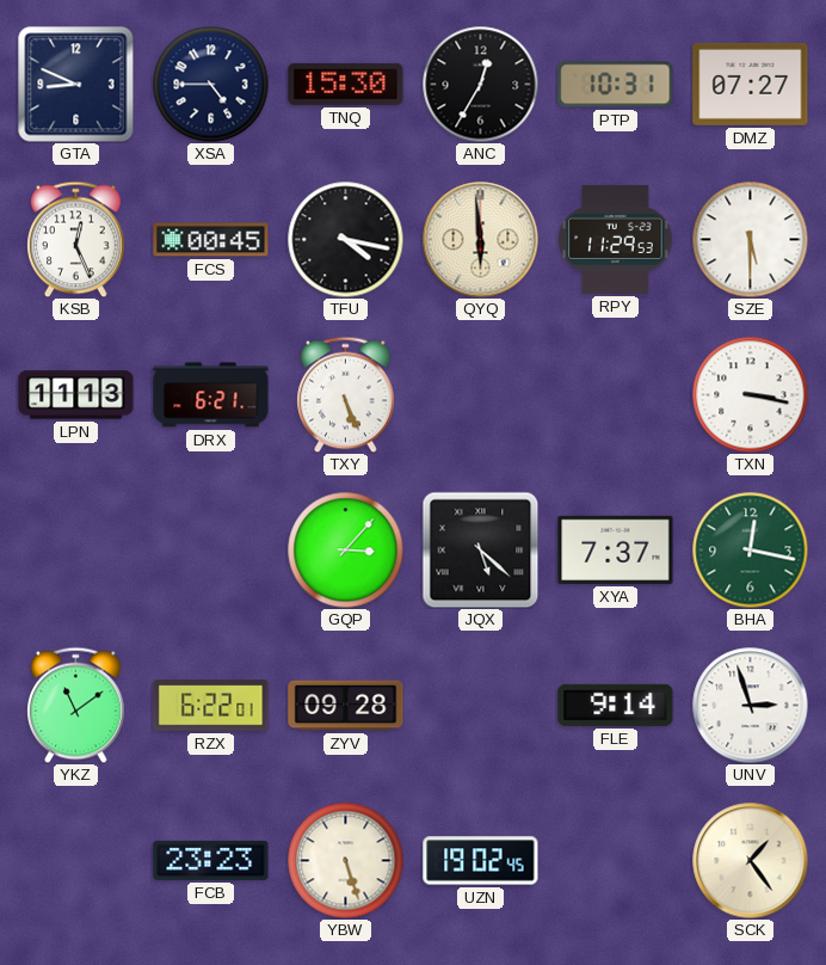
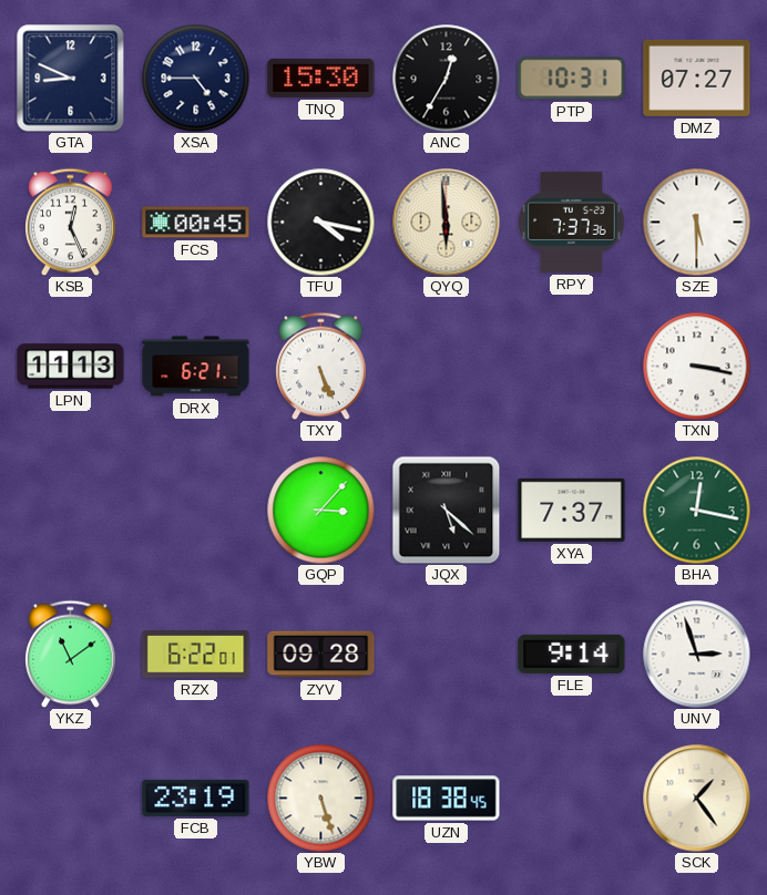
RPY: 11:29 -> 7:37 (572, 222)
FCB: 23:23 -> 23:19 (196, 798)
UZN: 19:02 -> 18:38 (447, 799)
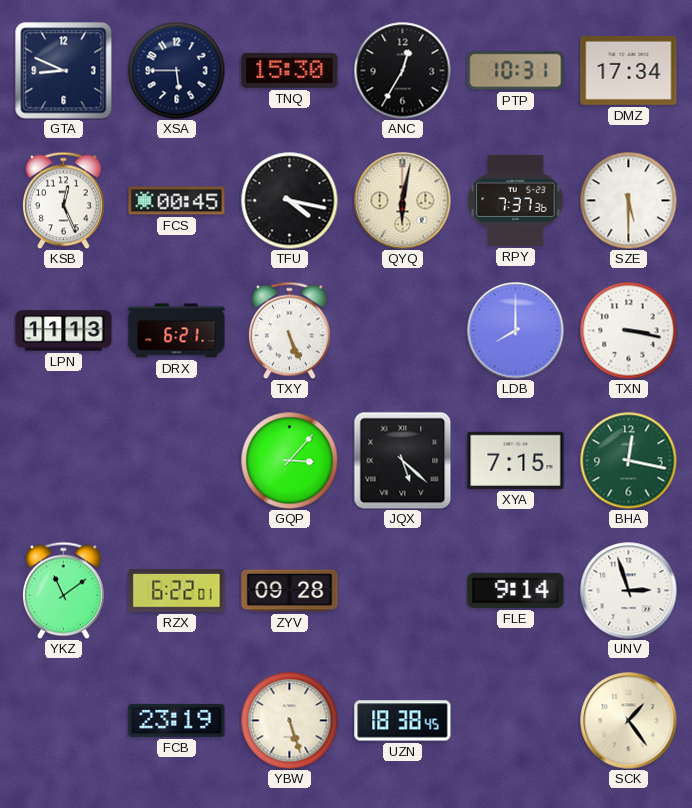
XSA: 4:45 -> 5:45 (176, 70)
DMZ: 07:27 -> 17:34 (629, 70)
QYQ: 5:59 -> 6:02 (403, 201)
LDB: none -> 8:00 (516, 331)
XYA: 7:37 -> 7:15 (516, 460)
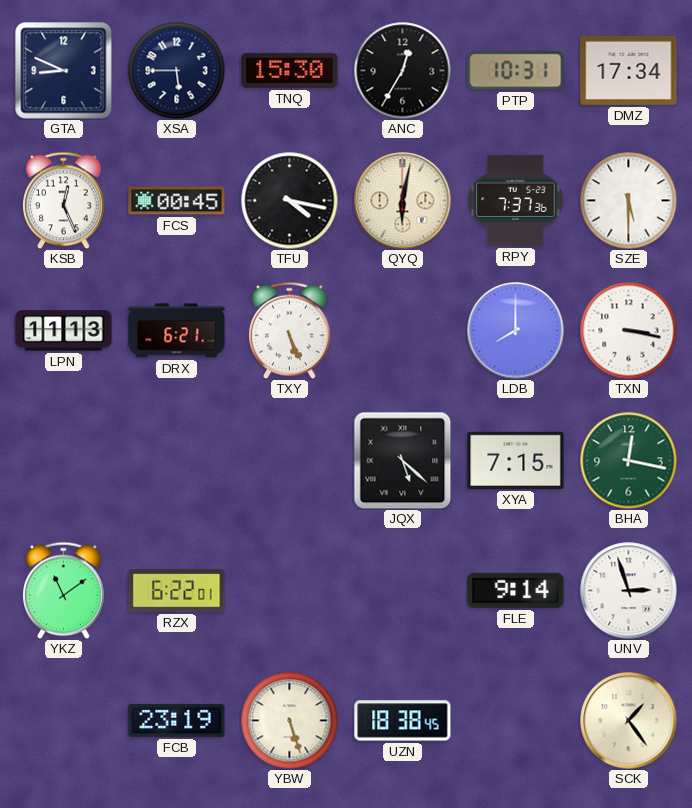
GQP: 3:07 -> none (289, 460)
ZYV: 09:28 -> none (290, 591)
